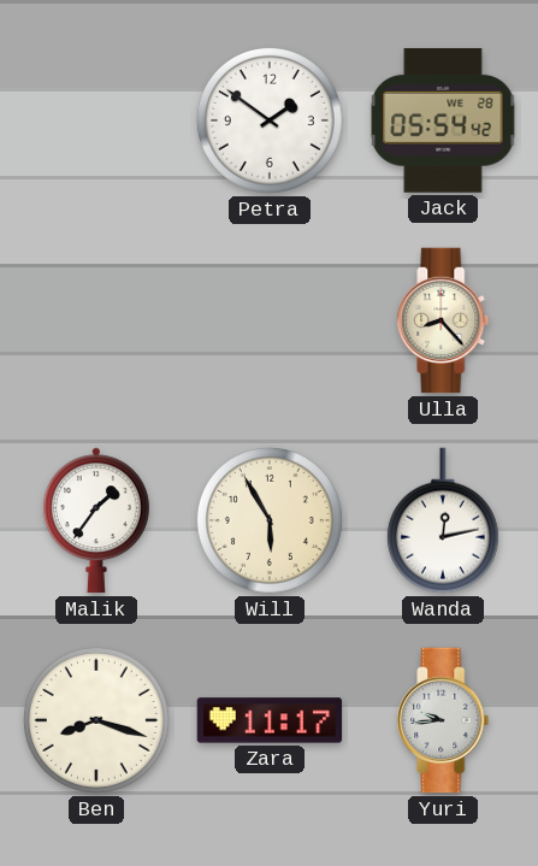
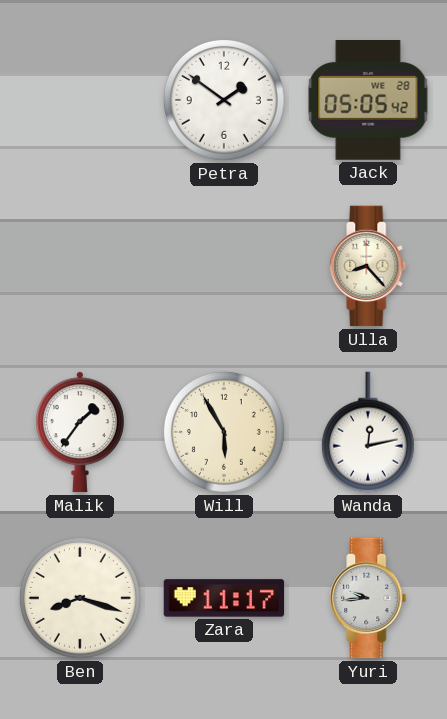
Jack: 05:54 -> 05:05 (368, 101)
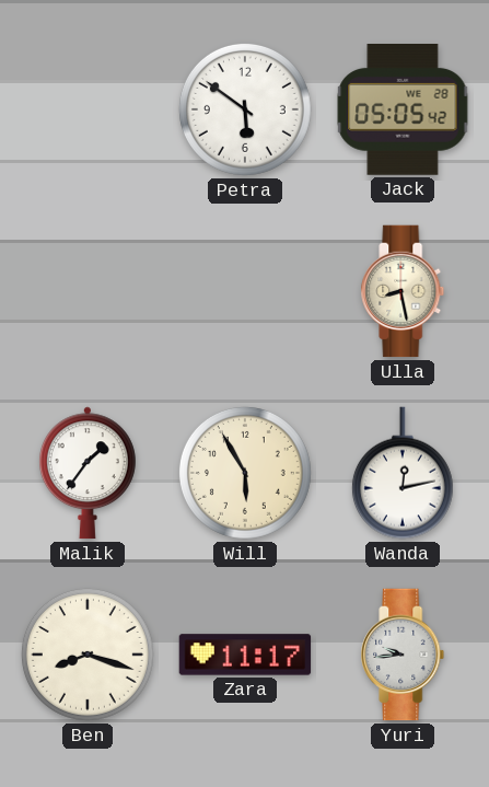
Petra: 1:51 -> 5:51 (245, 109)
Ulla: 8:23 -> 8:28 (403, 291)
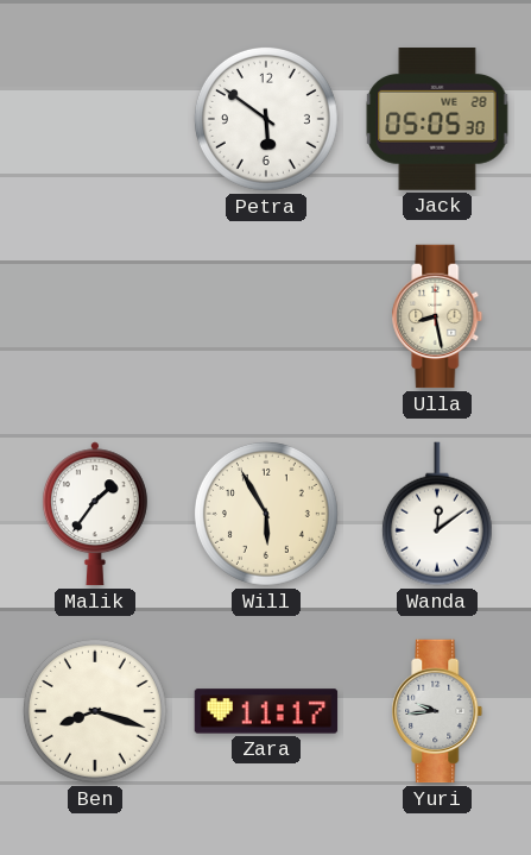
Jack: 05:05:42 -> 05:05:30 (437, 120)
Wanda: 12:13 -> 12:09 (437, 514)
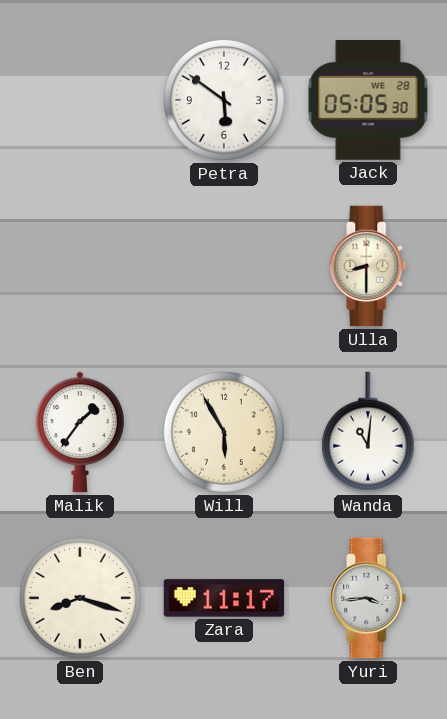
Ulla: 8:28 -> 8:30 (368, 266)
Wanda: 12:09 -> 11:01 (368, 432)
Yuri: 9:44 -> 3:44 (368, 598)
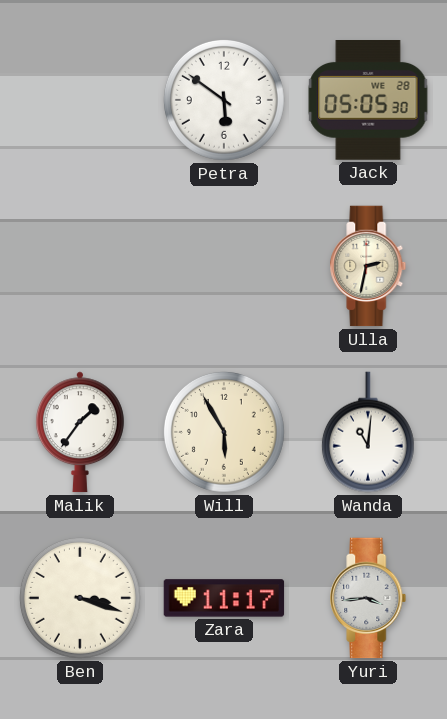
Ulla: 8:30 -> 2:32 (368, 266)
Ben: 8:18 -> 3:18 (80, 598)
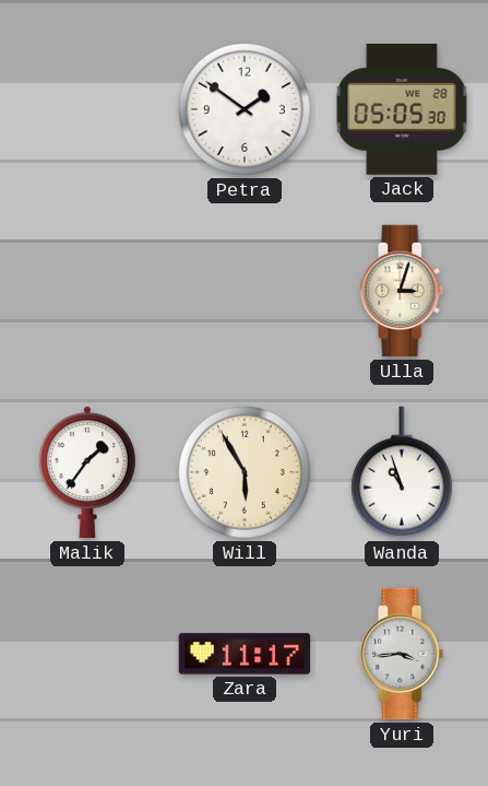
Petra: 5:51 -> 1:51 (245, 109)
Ulla: 2:32 -> 3:03 (402, 291)
Wanda: 11:01 -> 10:57 (402, 472)
Ben: 3:18 -> none (80, 598)
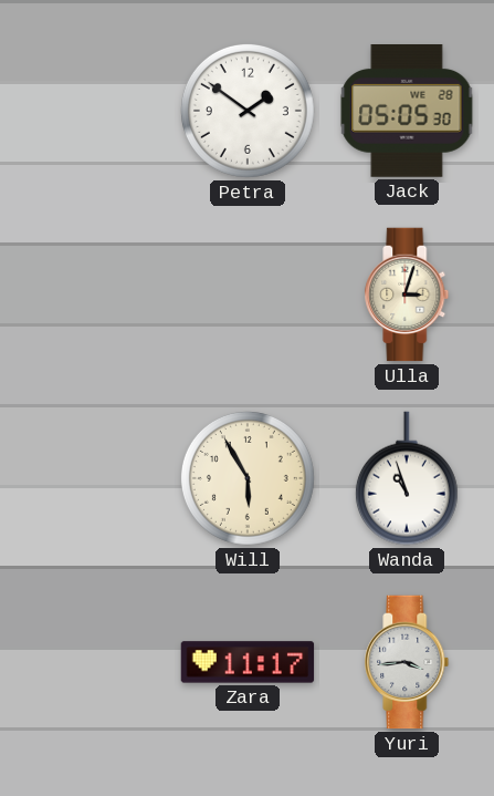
Malik: 1:36 -> none (87, 472)
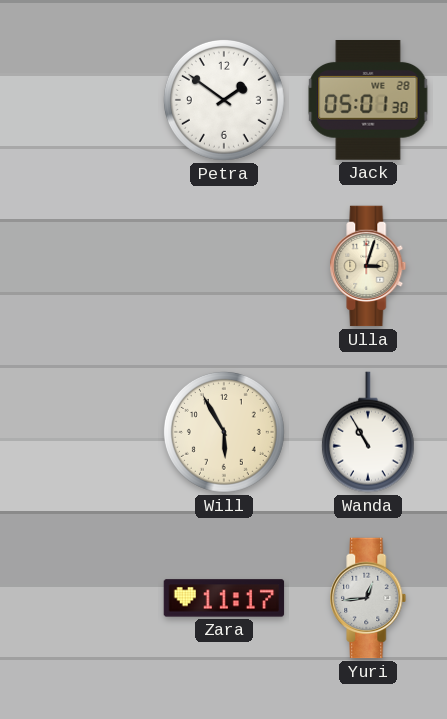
Jack: 05:05 -> 05:01 (368, 101)
Wanda: 10:57 -> 10:55 (368, 432)
Yuri: 3:44 -> 12:44 (368, 598)
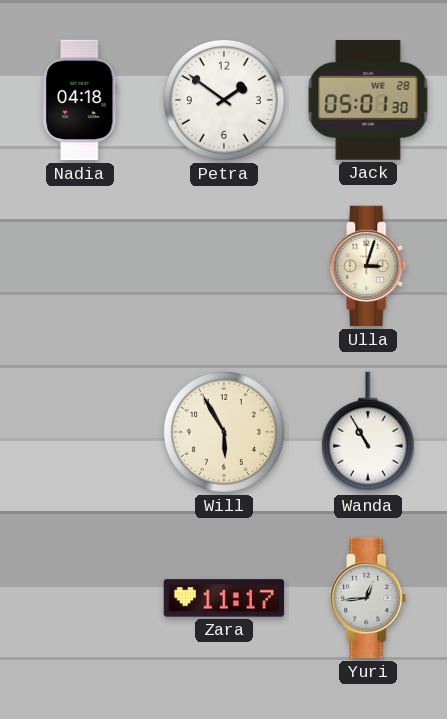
Nadia: none -> 04:18 (80, 100)
